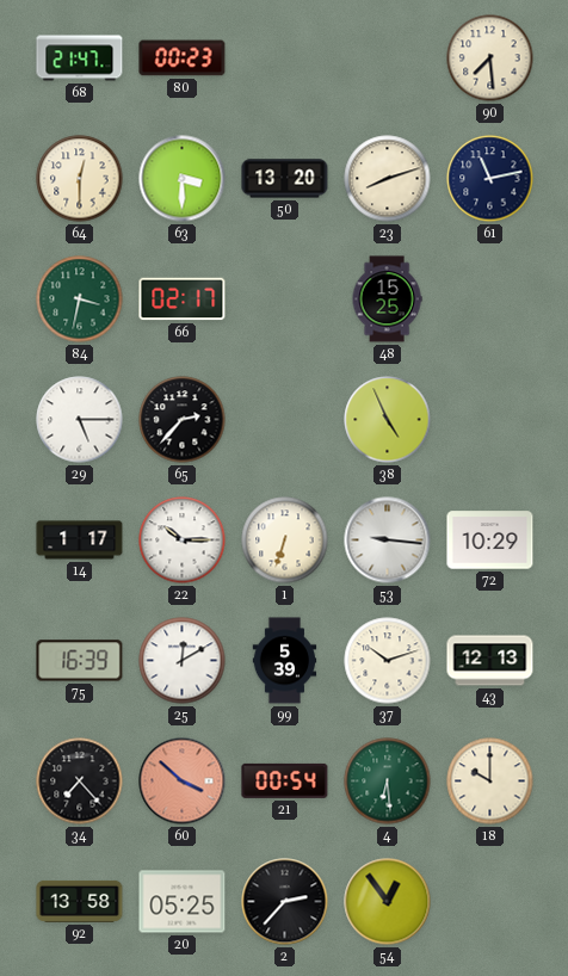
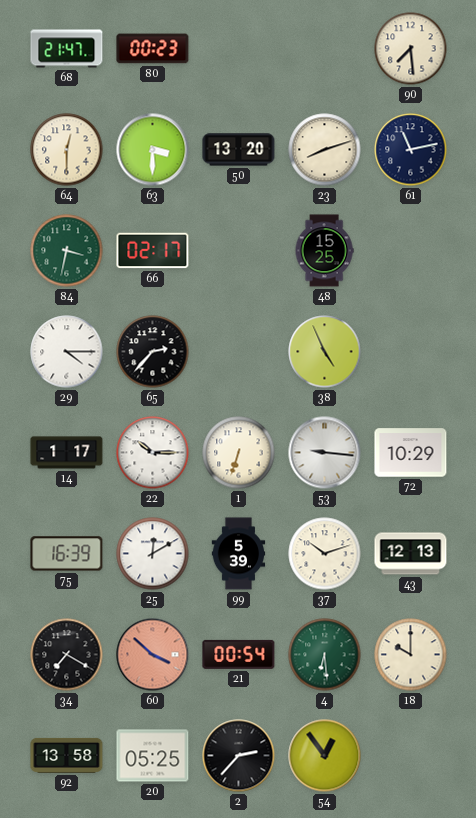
29: 5:15 -> 4:15 (67, 352)
34: 7:23 -> 7:20 (67, 655)
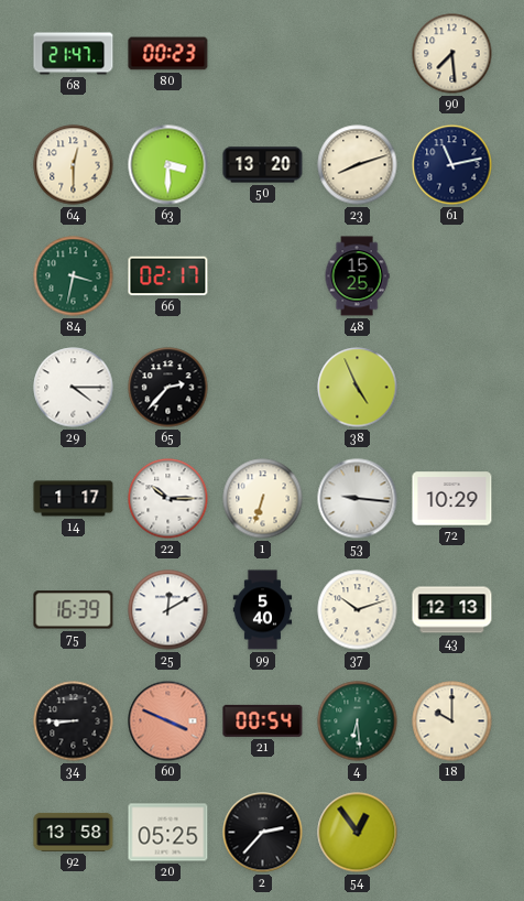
99: 5:39 -> 5:40 (263, 610)
34: 7:20 -> 8:45 (74, 721)
60: 3:52 -> 3:49 (168, 721)
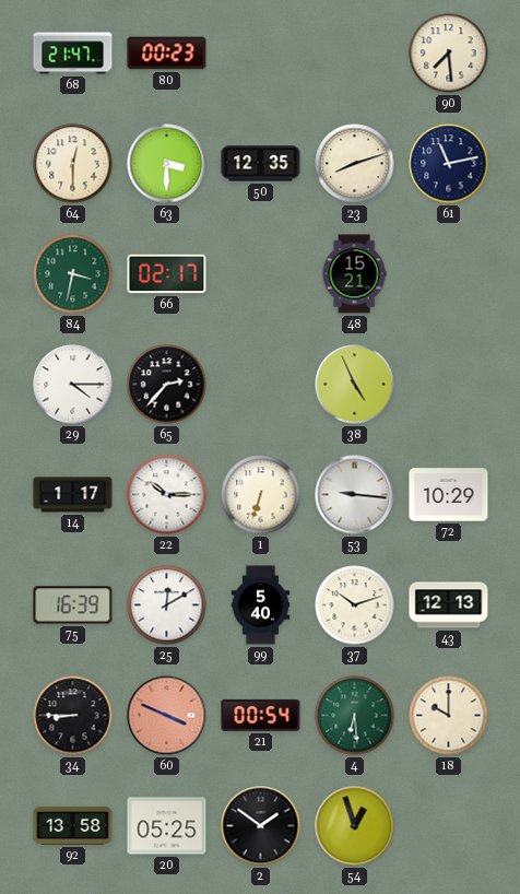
50: 13:20 -> 12:35 (261, 164)
48: 15:25 -> 15:21 (354, 274)
2: 2:37 -> 1:51 (261, 826)
54: 12:54 -> 12:57 (355, 826)
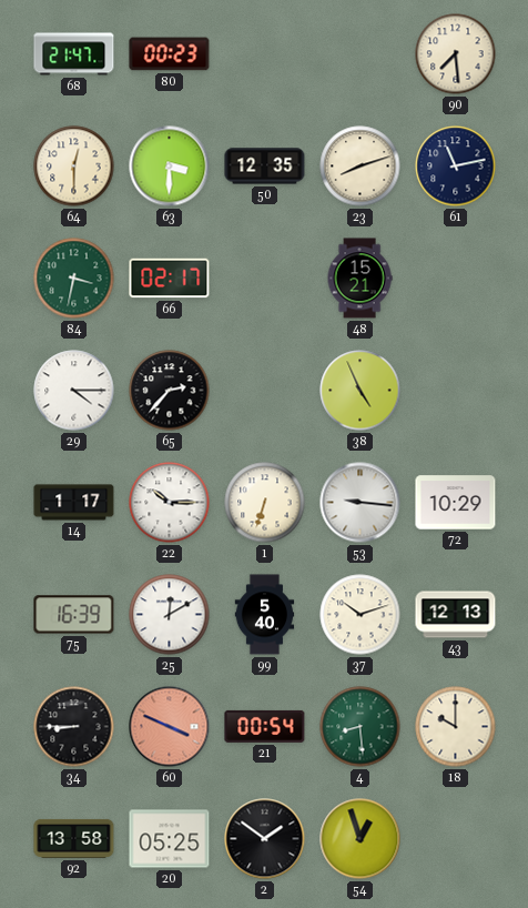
4: 6:29 -> 8:29 (361, 727)
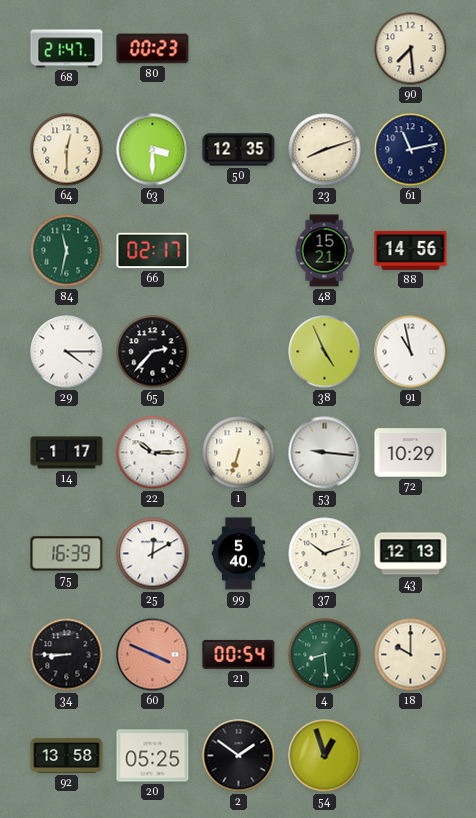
84: 3:32 -> 11:32 (67, 251)
88: none -> 14:56 (411, 250)
91: none -> 10:58 (411, 352)
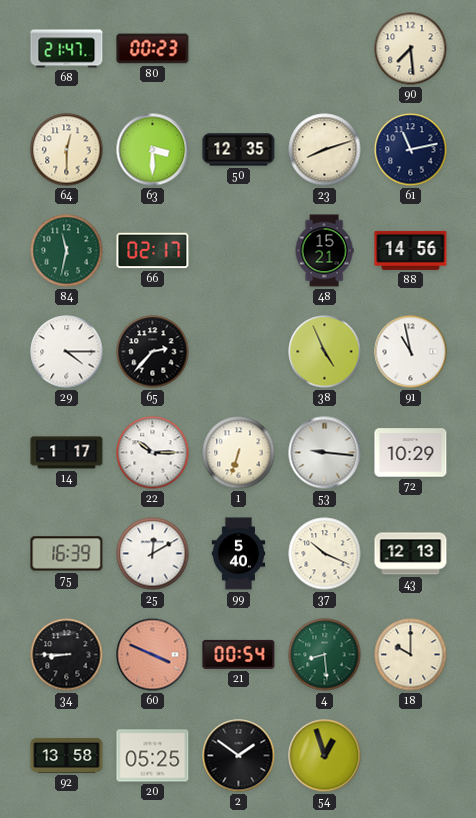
37: 10:12 -> 10:19 (325, 554)
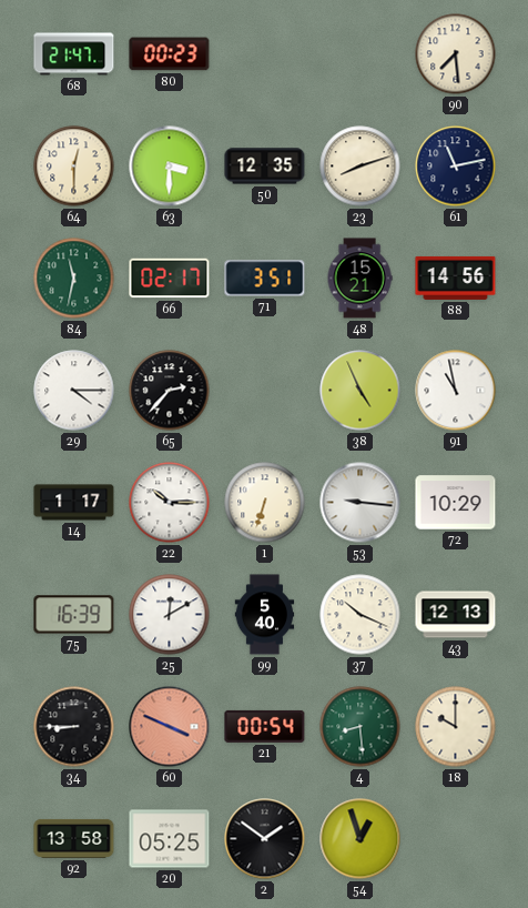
71: none -> 3:51 (265, 279)
